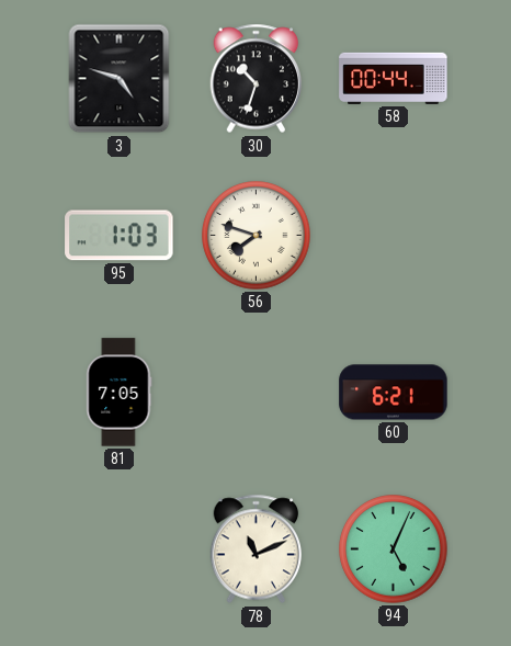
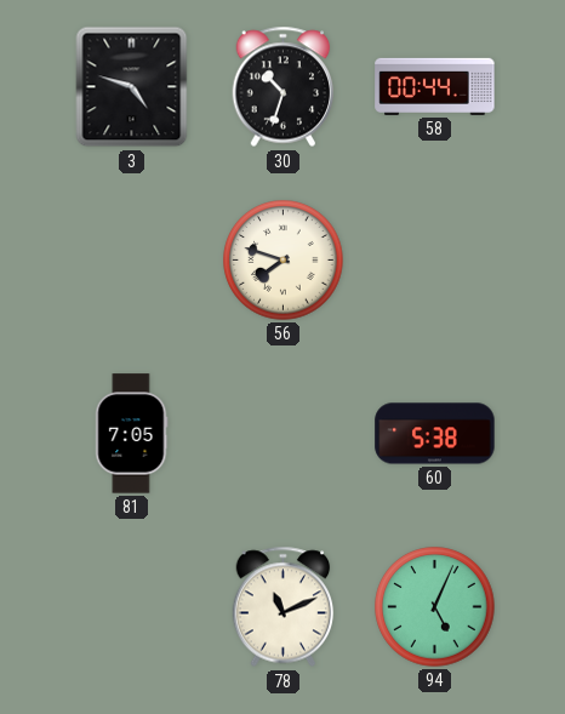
95: 1:03 -> none (120, 236)
60: 6:21 -> 5:38 (435, 434)
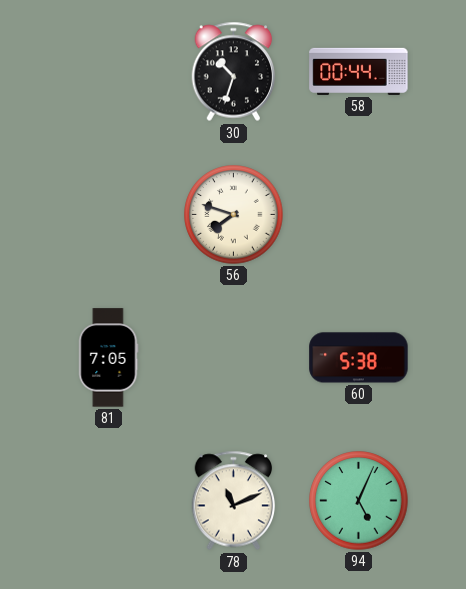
3: 4:48 -> none (132, 87)
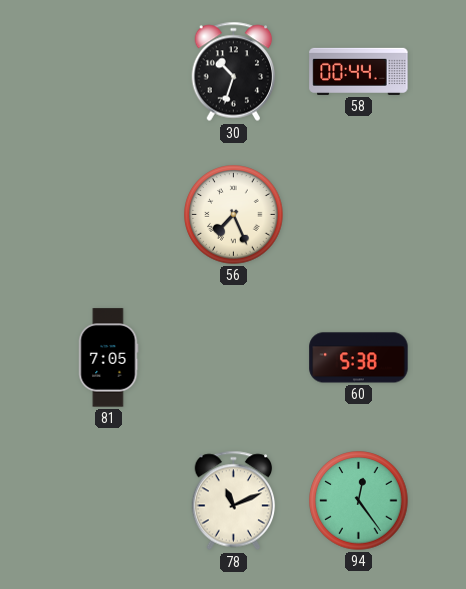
56: 7:48 -> 7:26 (234, 215)
94: 5:04 -> 12:24 (359, 501)
